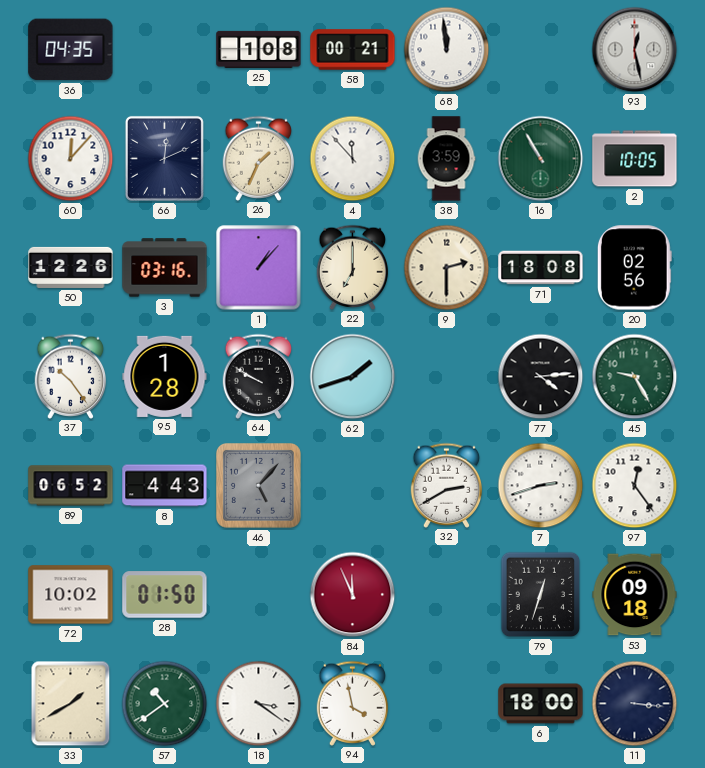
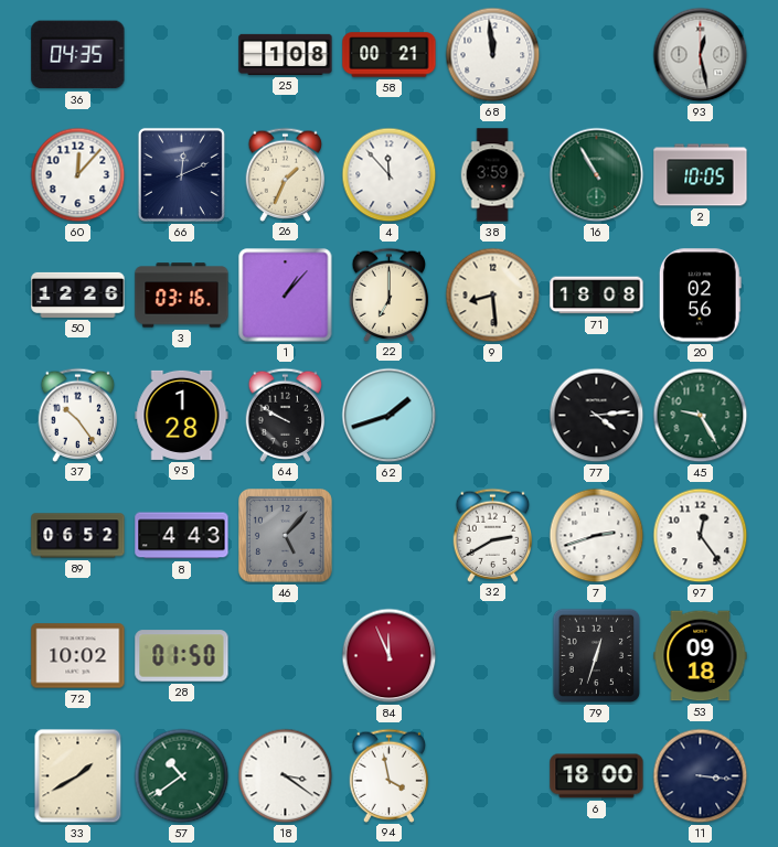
9: 2:30 -> 8:29 (493, 296)
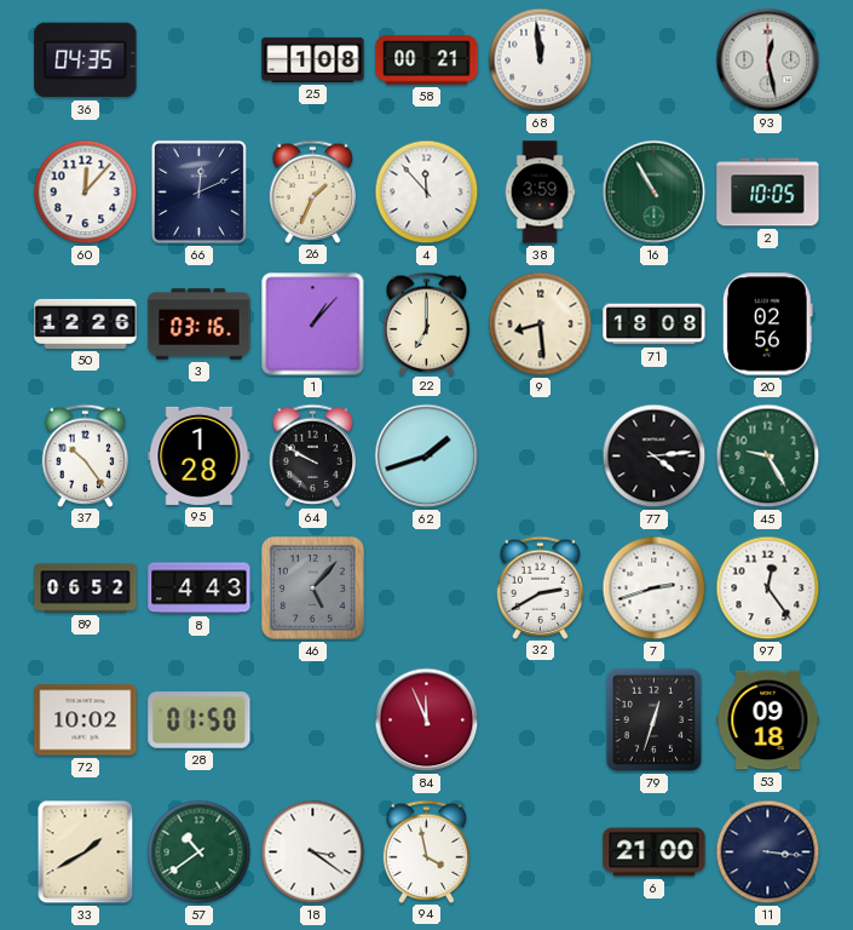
6: 18:00 -> 21:00 (655, 852)
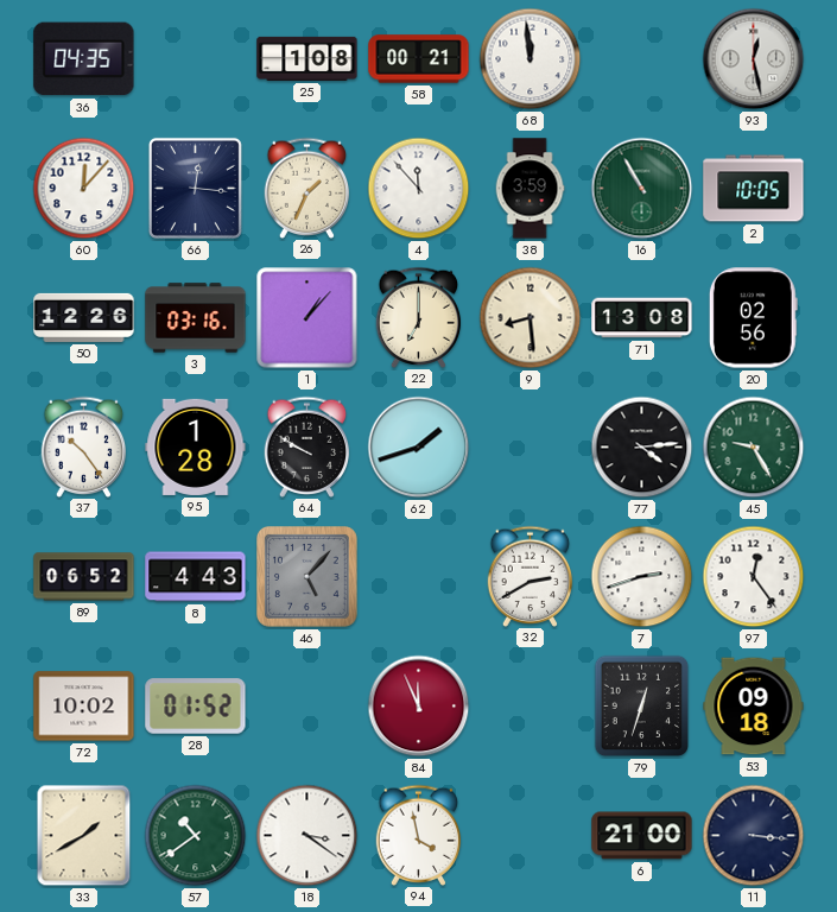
66: 12:11 -> 12:16 (195, 188)
71: 18:08 -> 13:08 (642, 318)
28: 01:50 -> 01:52 (196, 707)
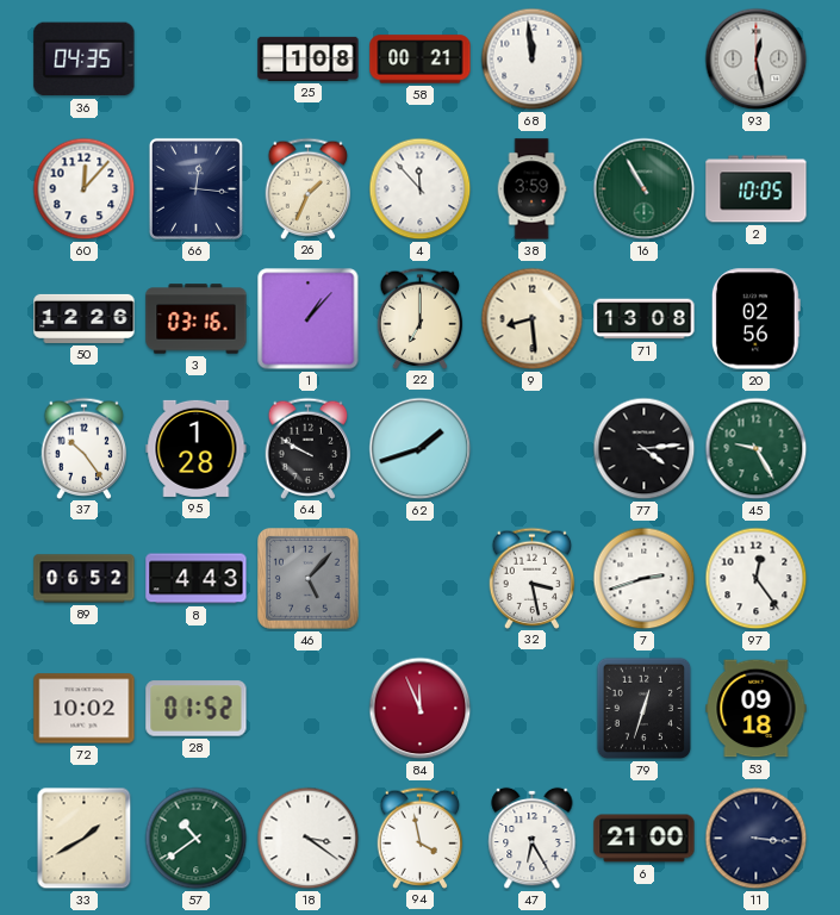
32: 2:40 -> 3:28 (533, 578)
47: none -> 6:25 (533, 839)
